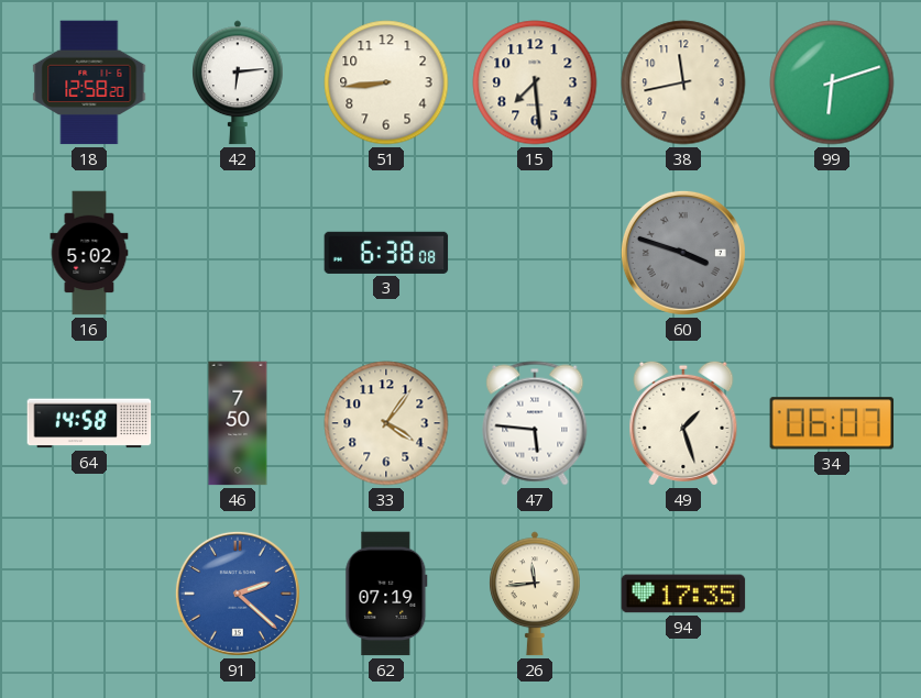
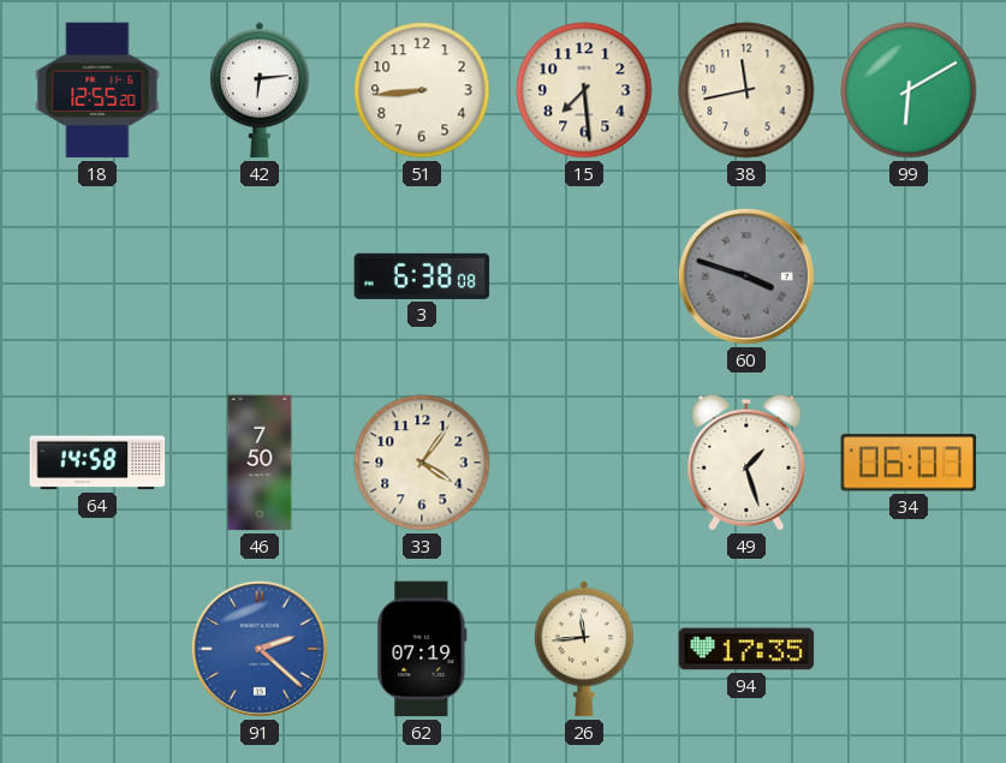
18: 12:58 -> 12:55 (97, 90)
99: 6:12 -> 6:10 (909, 90)
16: 5:02 -> none (89, 253)
47: 5:46 -> none (535, 423)
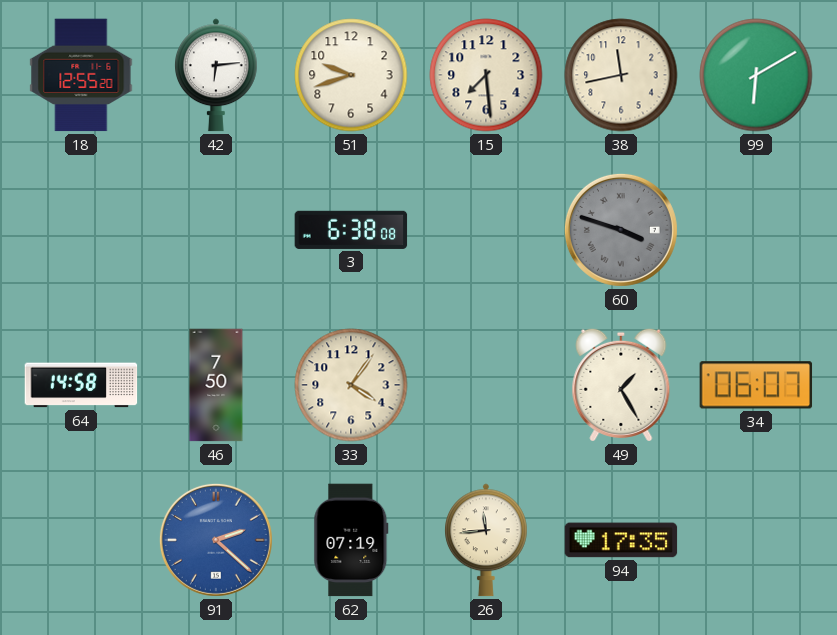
51: 8:44 -> 9:42 (351, 75)
49: 1:27 -> 1:25 (621, 385)
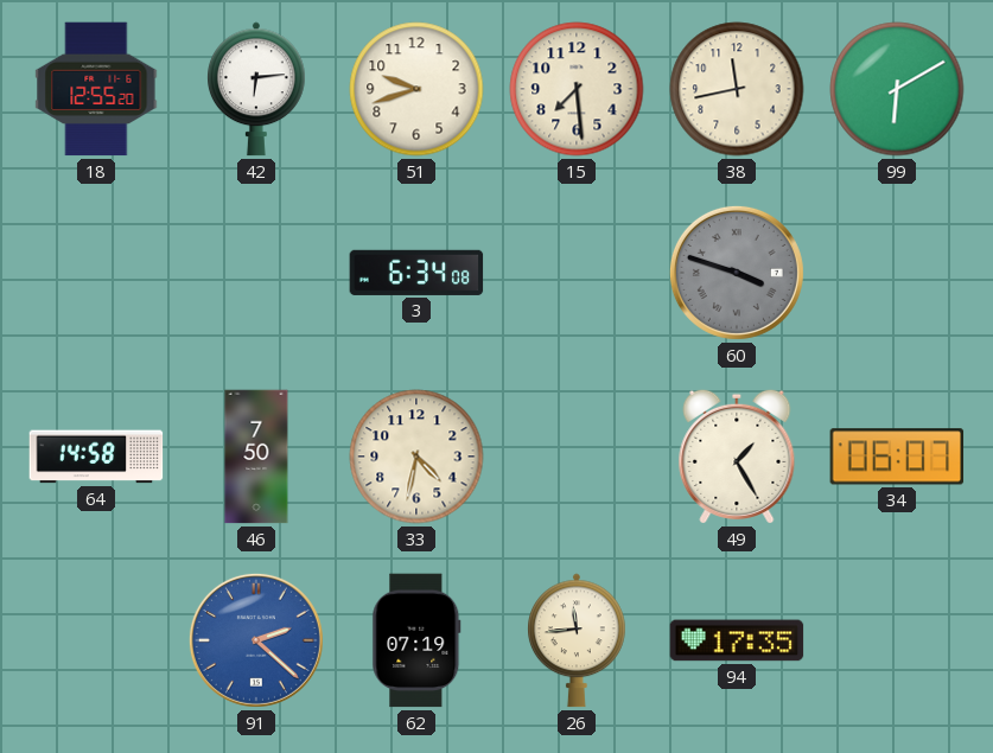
3: 6:38 -> 6:34 (416, 273)
33: 4:06 -> 4:32 (416, 457)
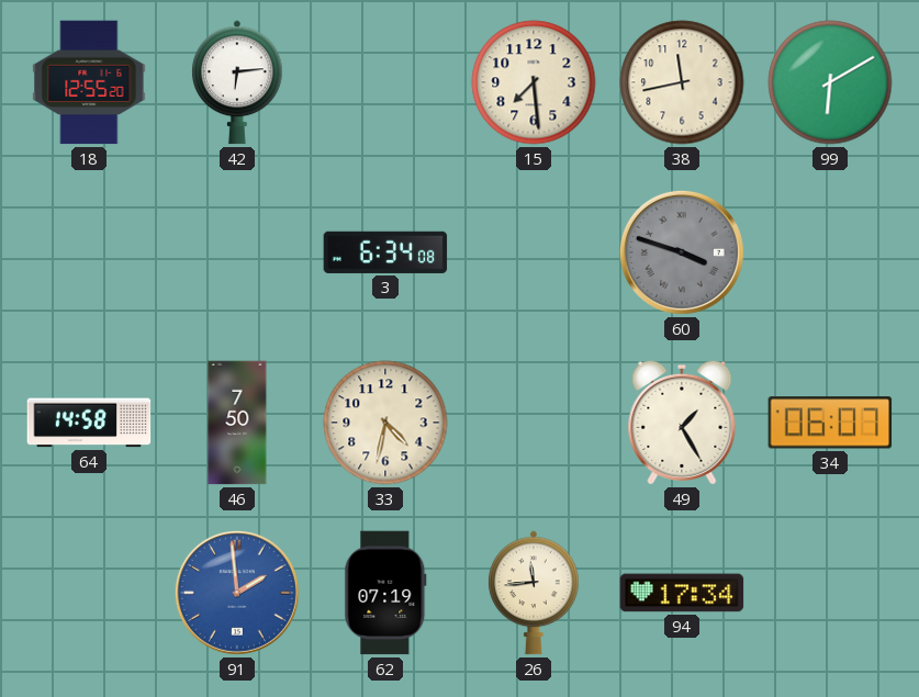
51: 9:42 -> none (416, 89)
91: 2:22 -> 1:59 (237, 593)
94: 17:35 -> 17:34 (682, 593)
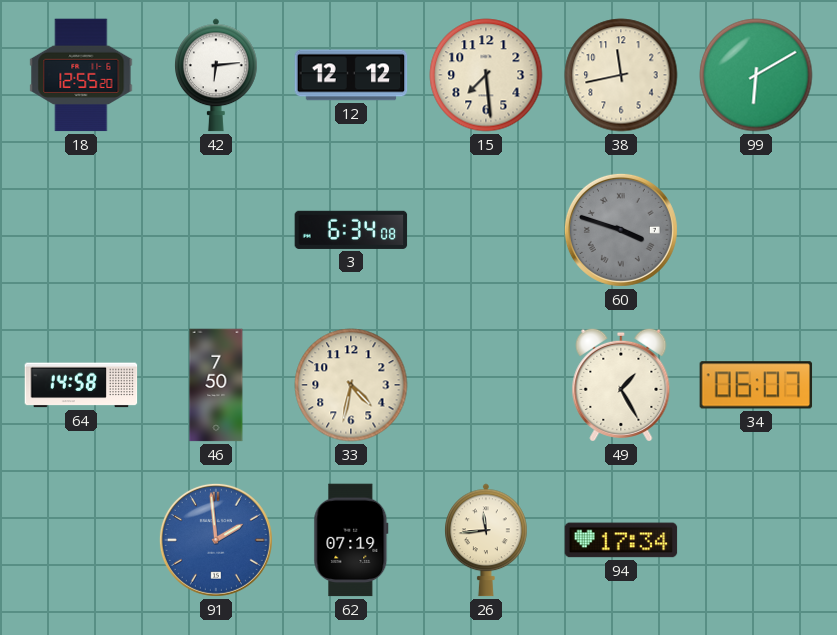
12: none -> 12:12 (351, 75)
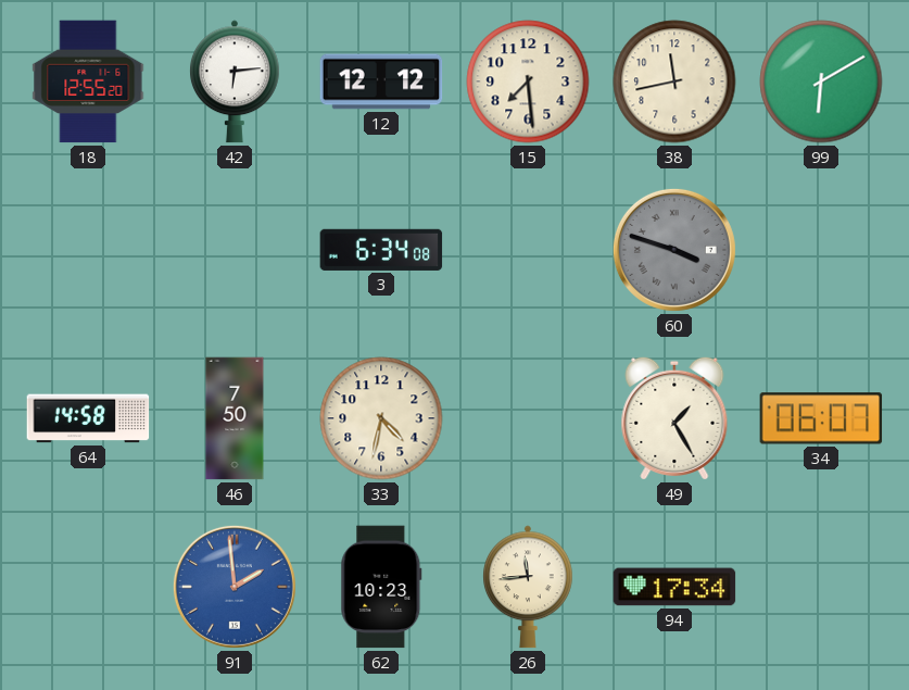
62: 07:19 -> 10:23 (381, 587)
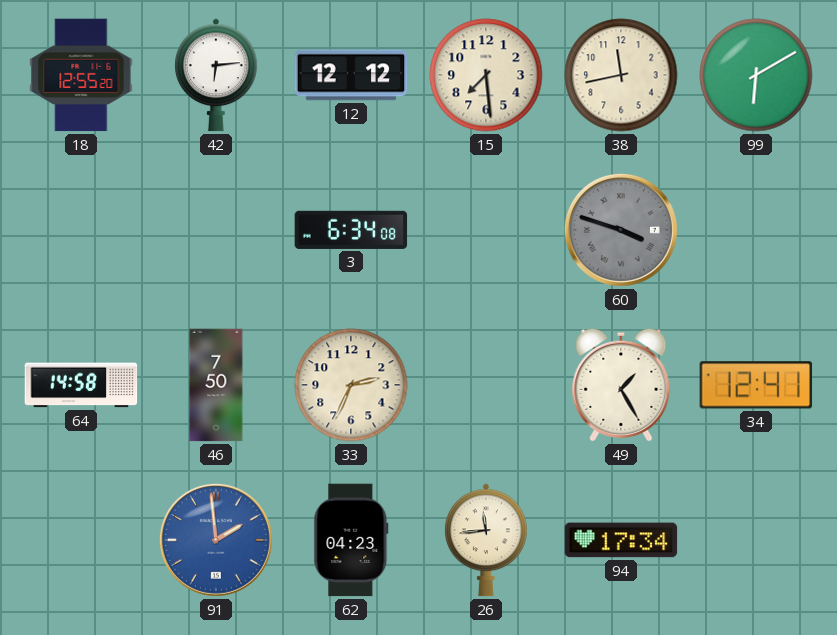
33: 4:32 -> 2:34 (351, 385)
34: 06:07 -> 12:41 (756, 385)
62: 10:23 -> 04:23 (351, 540)
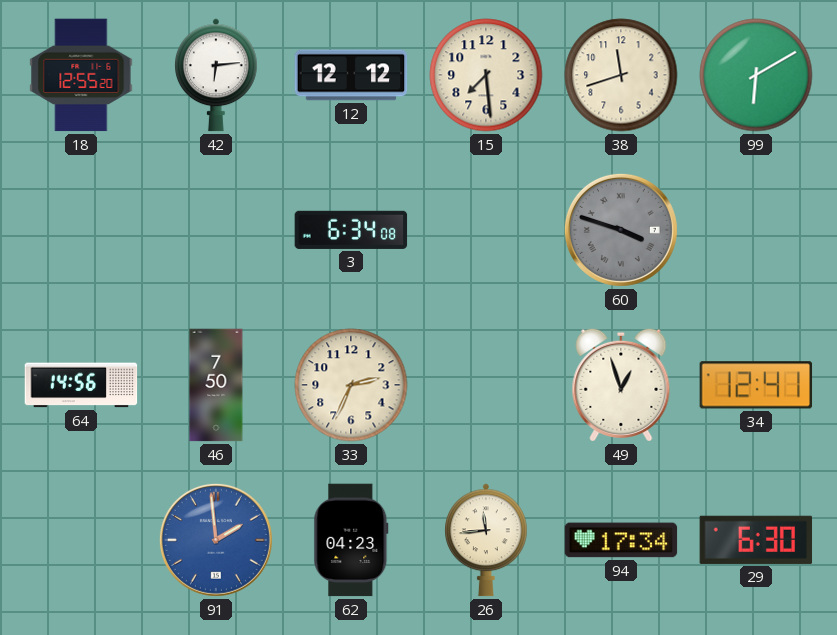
38: 11:43 -> 11:42 (621, 75)
64: 14:58 -> 14:56 (81, 385)
49: 1:25 -> 12:57 (621, 385)
29: none -> 6:30 (756, 540)
